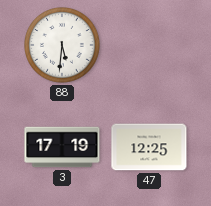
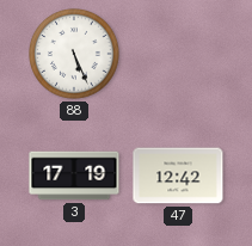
88: 5:31 -> 5:26 (74, 54)
47: 12:25 -> 12:42 (178, 176)
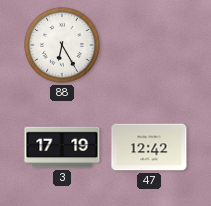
88: 5:26 -> 6:25 (62, 45)
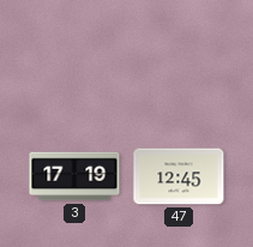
88: 6:25 -> none (62, 45)
47: 12:42 -> 12:45 (179, 176)
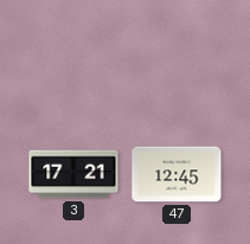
3: 17:19 -> 17:21 (73, 174)
